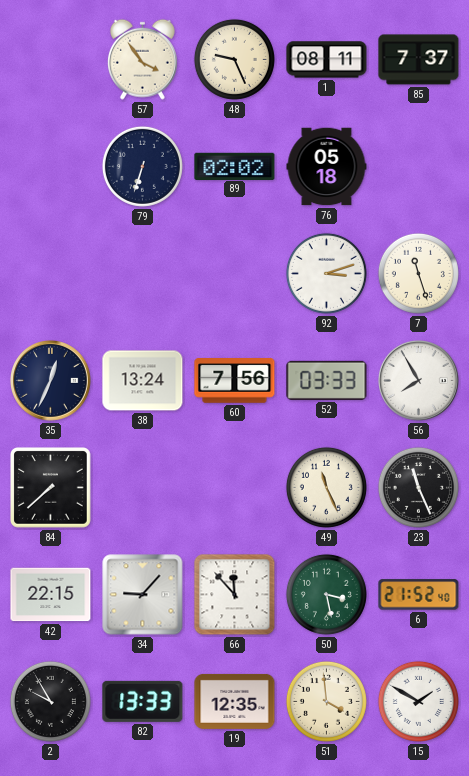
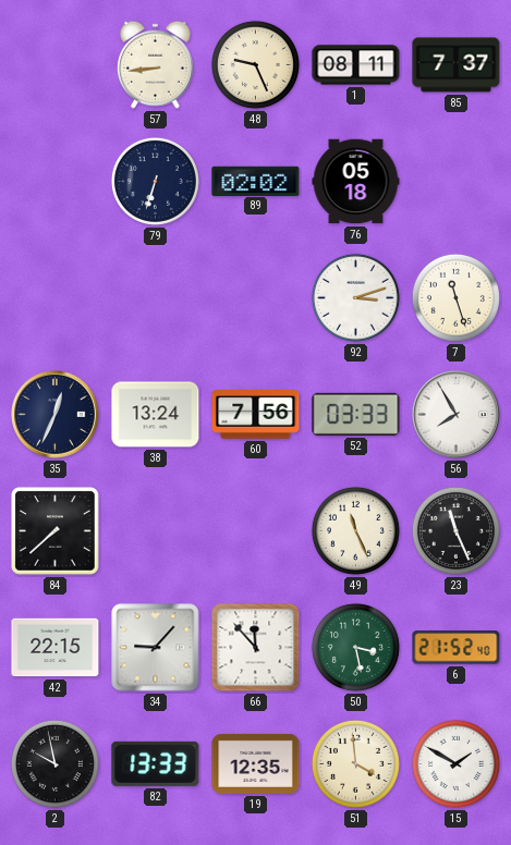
57: 3:54 -> 8:44 (155, 64)
2: 9:55 -> 9:58 (54, 763)
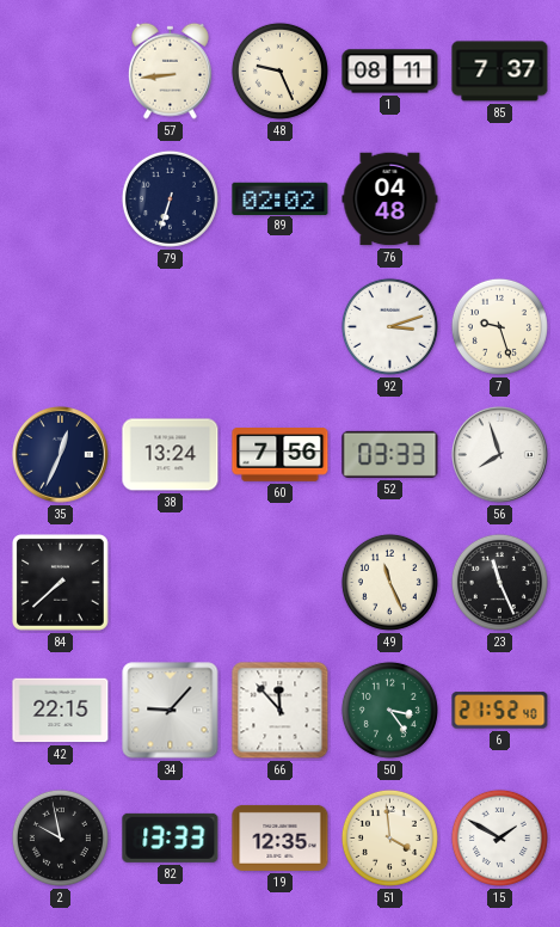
76: 05:18 -> 04:48 (390, 199)
7: 11:27 -> 9:27 (499, 326)
56: 7:55 -> 7:57 (500, 455)
50: 3:28 -> 3:24 (389, 710)
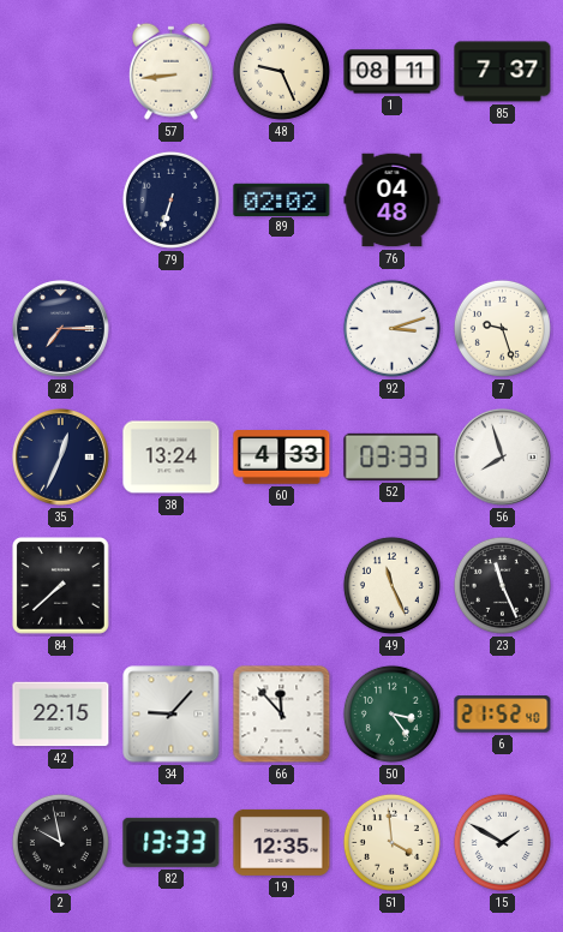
28: none -> 7:15 (61, 329)
60: 7:56 -> 4:33 (282, 458)
